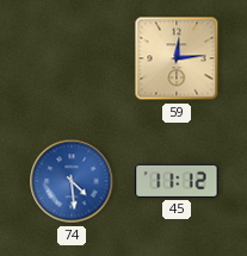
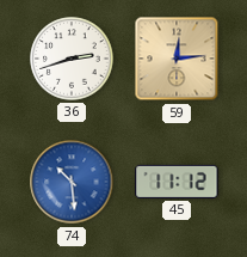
36: none -> 2:42 (72, 59)
74: 4:29 -> 10:29 (72, 182)
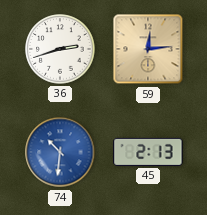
74: 10:29 -> 10:31 (60, 152)
45: 11:12 -> 2:13 (148, 152)
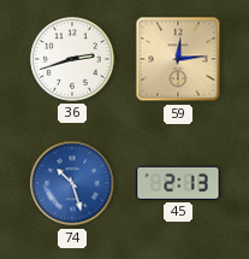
74: 10:31 -> 10:27 (72, 183)
